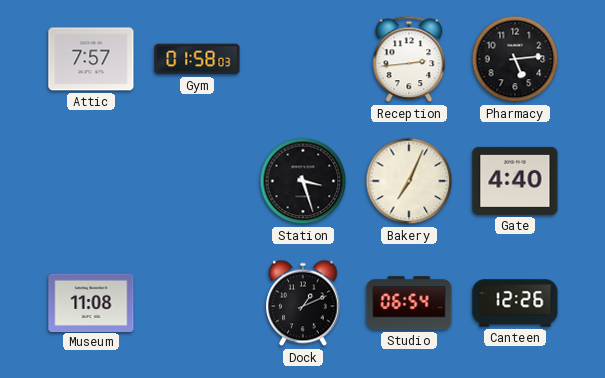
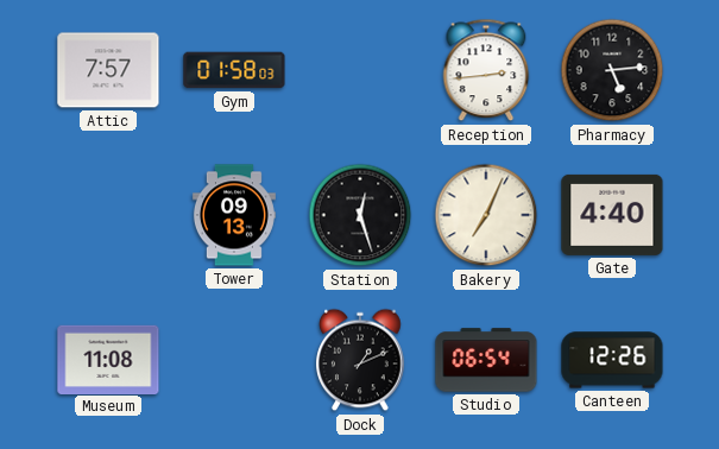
Tower: none -> 09:13 (234, 215)
Station: 3:27 -> 12:27 (360, 215)
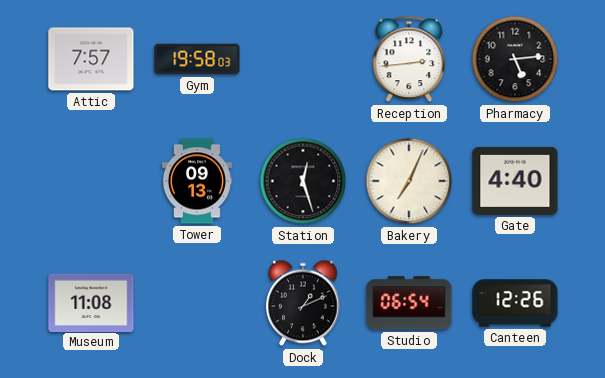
Gym: 01:58 -> 19:58 (197, 59)
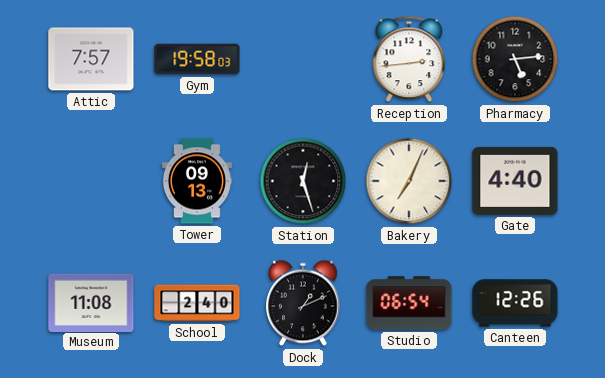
School: none -> 2:40 (197, 303)
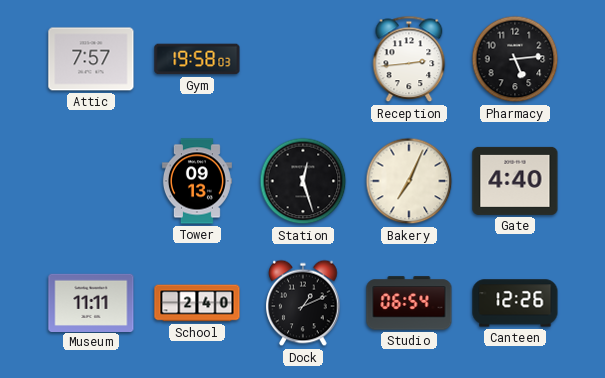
Museum: 11:08 -> 11:11 (91, 302)
